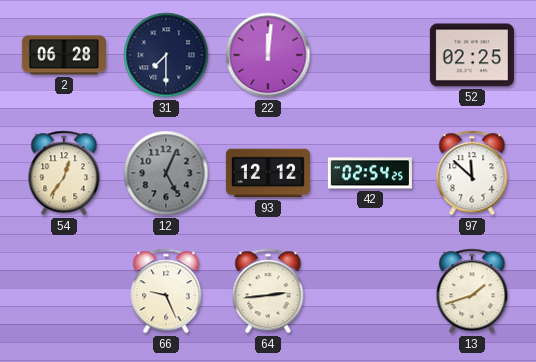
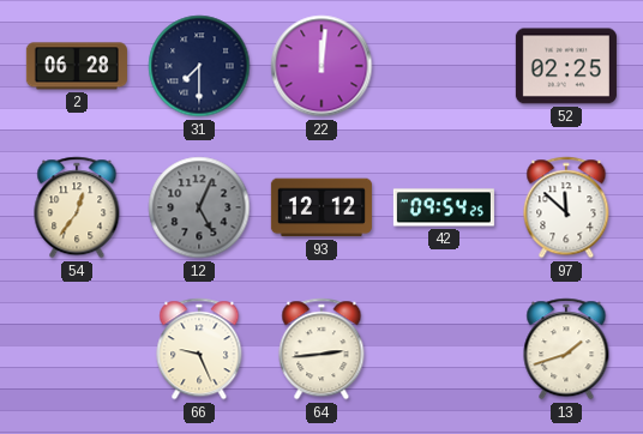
42: 02:54 -> 09:54 (444, 207)
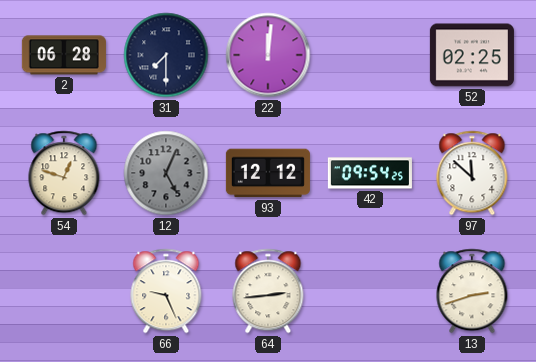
54: 12:36 -> 12:48 (64, 173)
13: 1:42 -> 2:42 (472, 291)
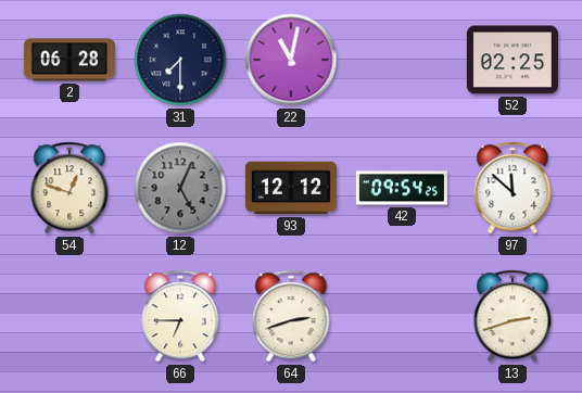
22: 12:01 -> 11:02 (291, 60)
66: 9:26 -> 6:45 (180, 316)
64: 2:44 -> 2:42 (291, 316)
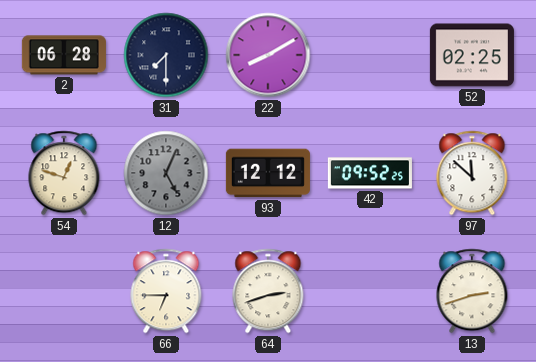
22: 11:02 -> 8:10 (268, 55)
42: 09:54 -> 09:52 (370, 173)
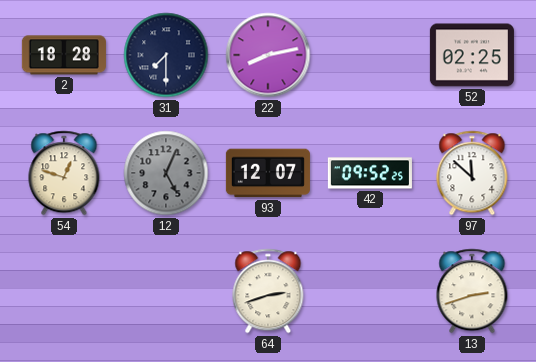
2: 06:28 -> 18:28 (64, 55)
22: 8:10 -> 8:13 (268, 55)
93: 12:12 -> 12:07 (268, 173)
66: 6:45 -> none (166, 291)
